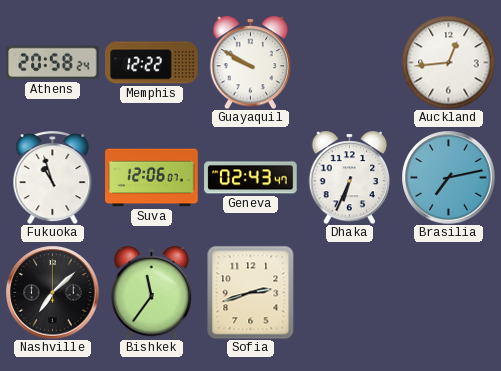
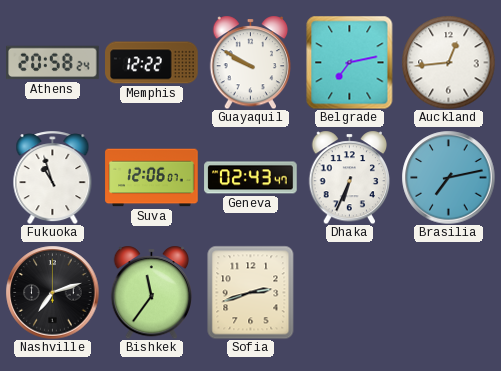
Belgrade: none -> 7:13 (350, 62)
Nashville: 7:08 -> 7:12 (52, 292)
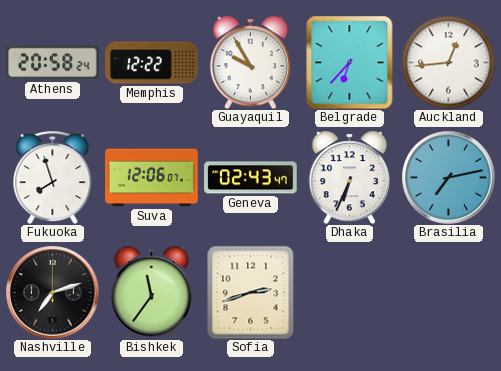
Guayaquil: 9:50 -> 9:55 (251, 62)
Belgrade: 7:13 -> 6:37 (350, 62)
Fukuoka: 10:57 -> 7:57 (53, 177)
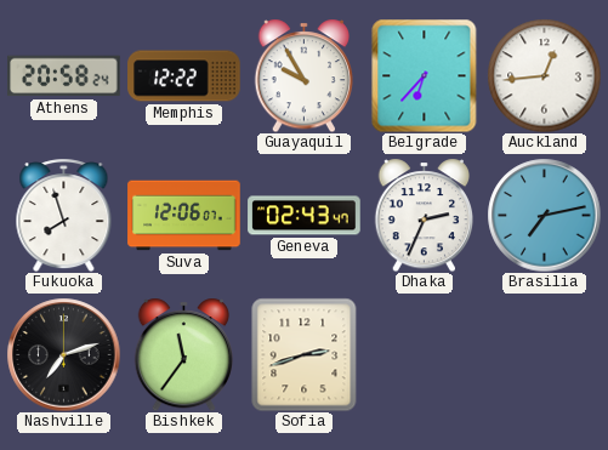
Dhaka: 6:34 -> 2:34 (425, 215)
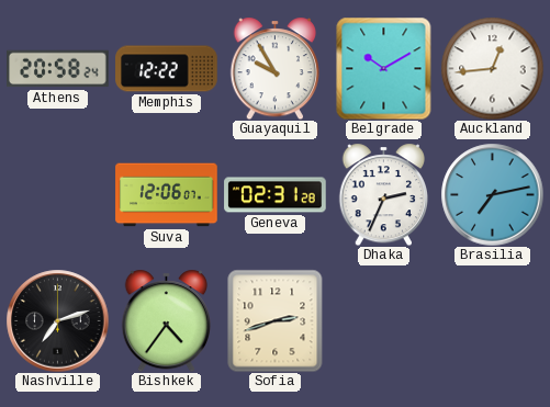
Belgrade: 6:37 -> 10:10 (384, 68)
Fukuoka: 7:57 -> none (64, 215)
Geneva: 02:43 -> 02:31 (276, 195)
Bishkek: 11:36 -> 4:36 (167, 320)
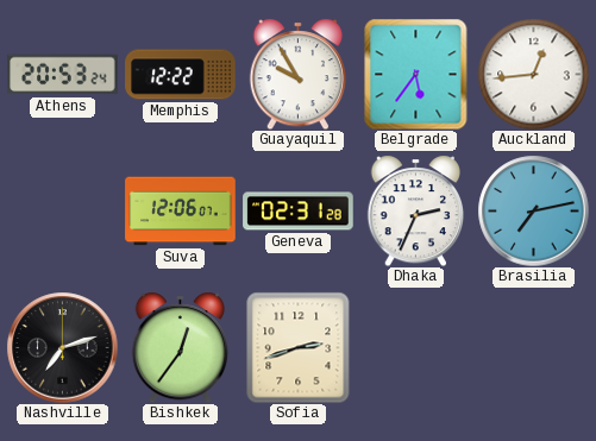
Athens: 20:58 -> 20:53 (63, 75)
Belgrade: 10:10 -> 5:36 (416, 74)
Bishkek: 4:36 -> 12:36 (181, 347)
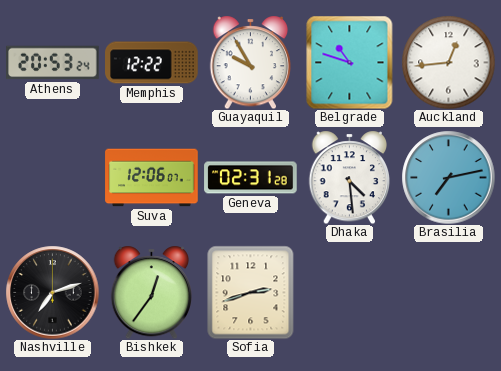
Belgrade: 5:36 -> 10:48 (350, 62)
Dhaka: 2:34 -> 4:29 (350, 177)
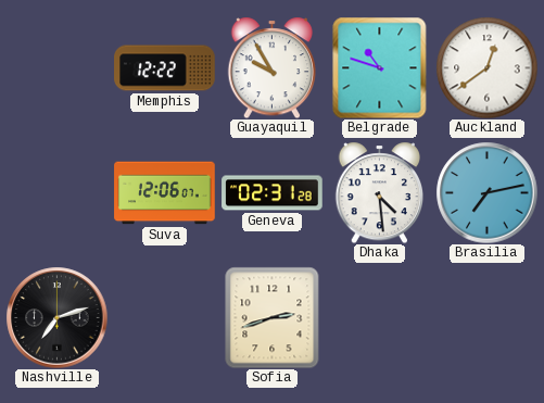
Athens: 20:53 -> none (53, 63)
Auckland: 12:44 -> 12:39 (486, 67)
Bishkek: 12:36 -> none (152, 292)
